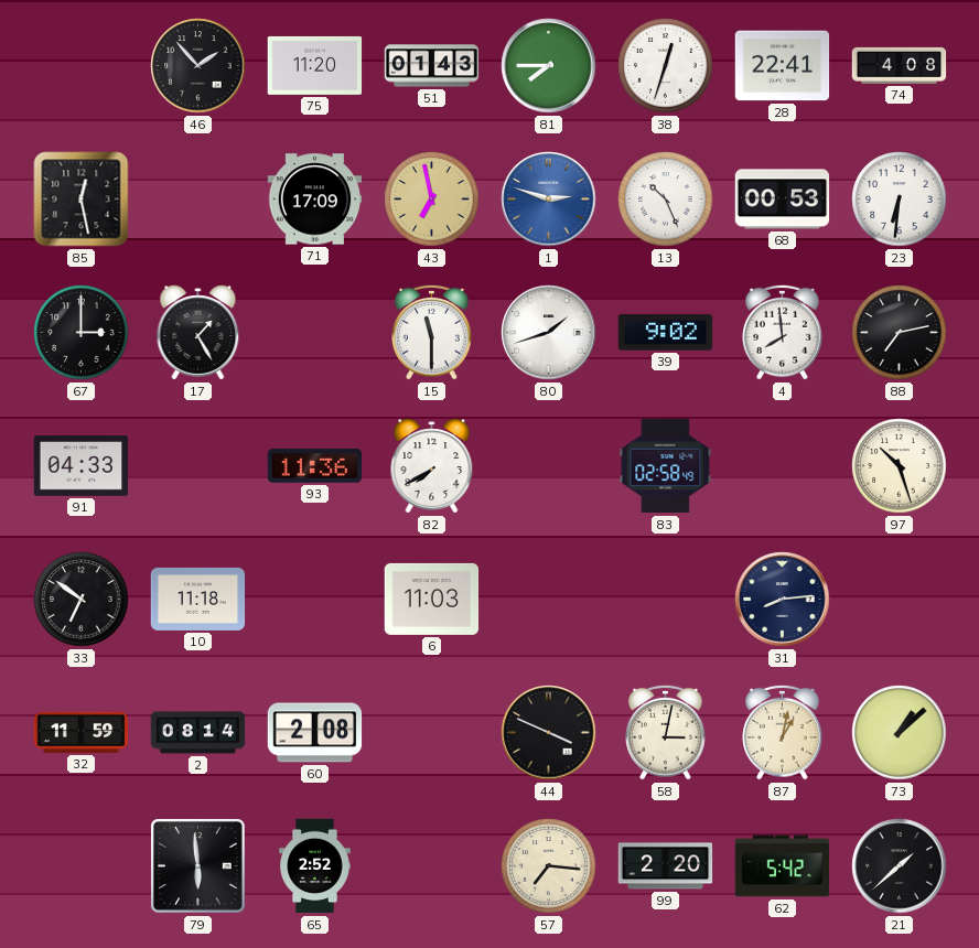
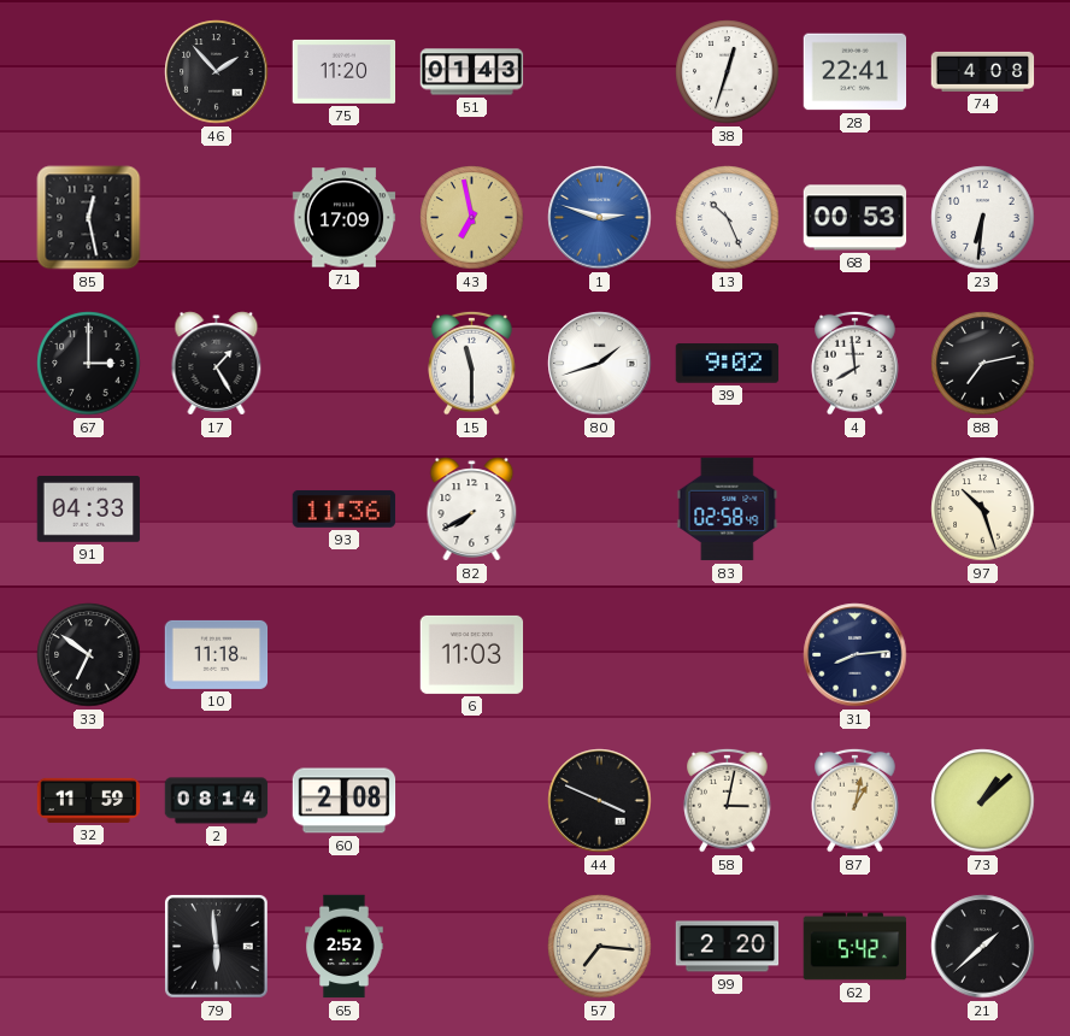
81: 7:45 -> none (549, 66)
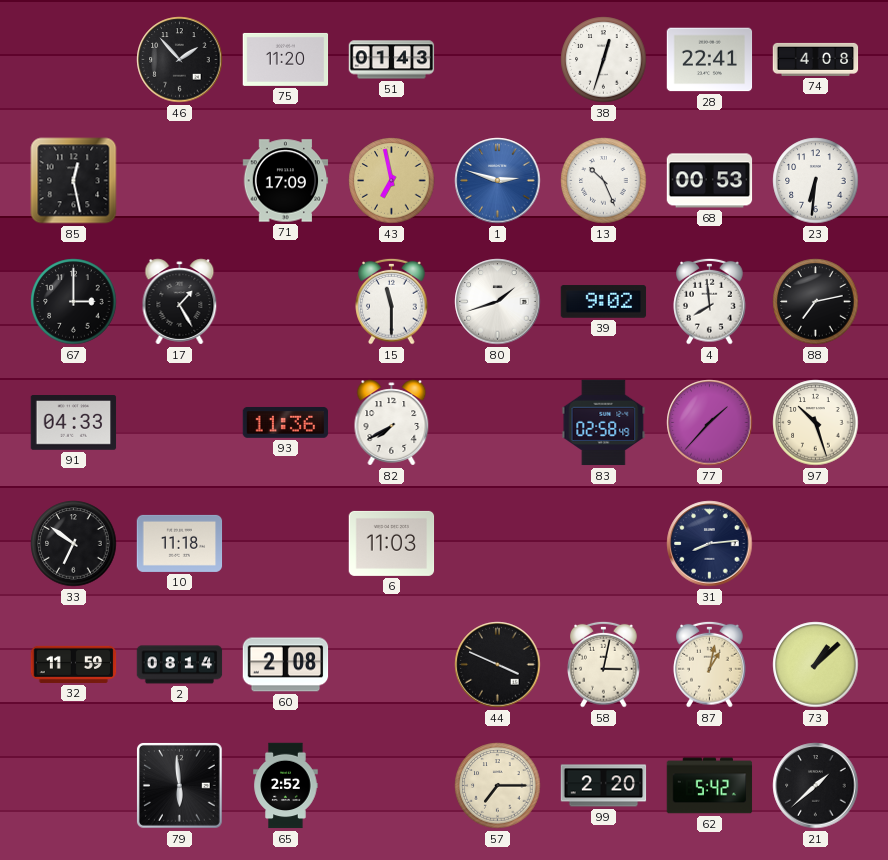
77: none -> 1:37 (710, 423)
57: 7:16 -> 7:15 (498, 786)
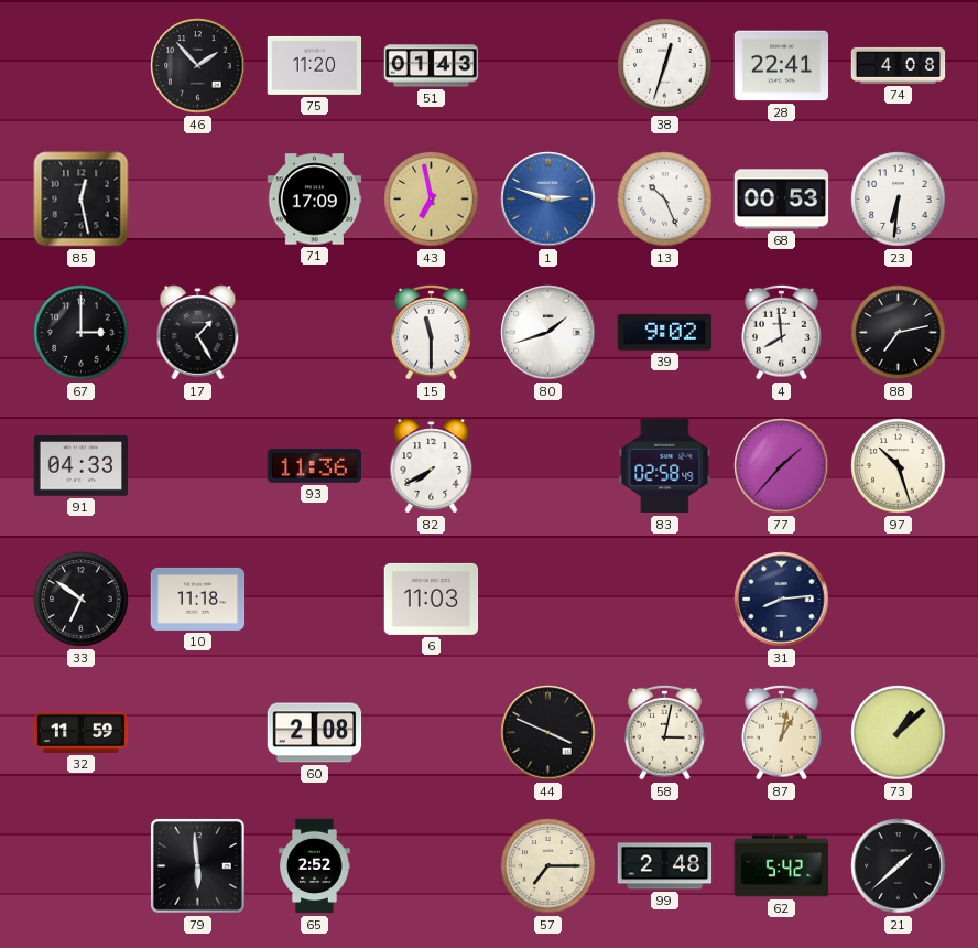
2: 08:14 -> none (180, 665)
99: 2:20 -> 2:48 (665, 866)
